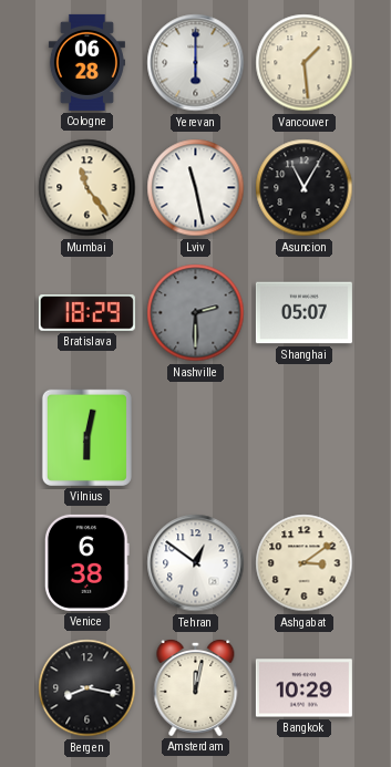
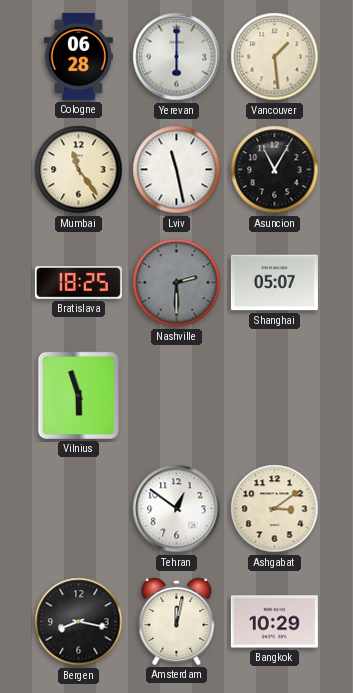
Bratislava: 18:29 -> 18:25 (78, 283)
Vilnius: 6:02 -> 5:57 (78, 395)
Venice: 6:38 -> none (86, 562)
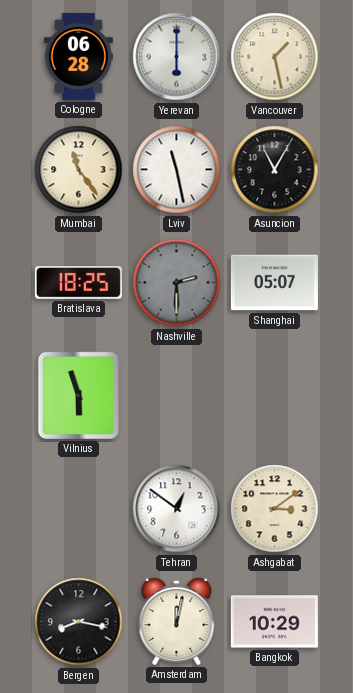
Vancouver: 1:29 -> 1:28 (275, 57)
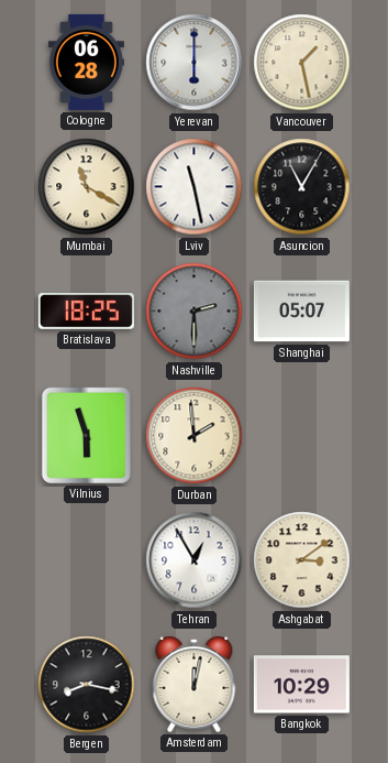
Mumbai: 11:24 -> 11:20 (87, 187)
Durban: none -> 1:59 (195, 436)
Tehran: 12:51 -> 12:55 (195, 560)
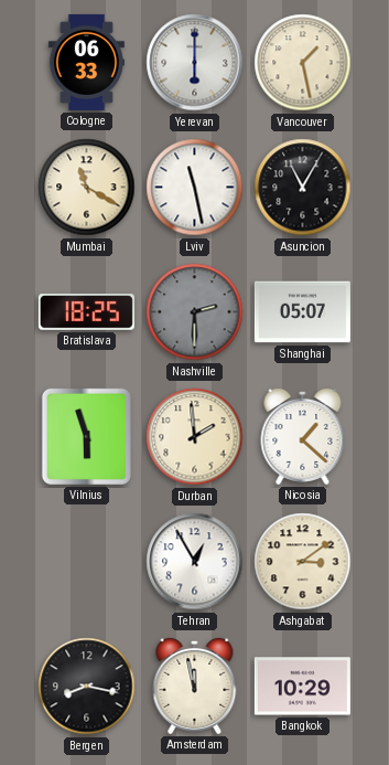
Cologne: 06:28 -> 06:33 (86, 62)
Nicosia: none -> 1:22 (303, 436)
Amsterdam: 12:02 -> 11:58 (195, 686)
